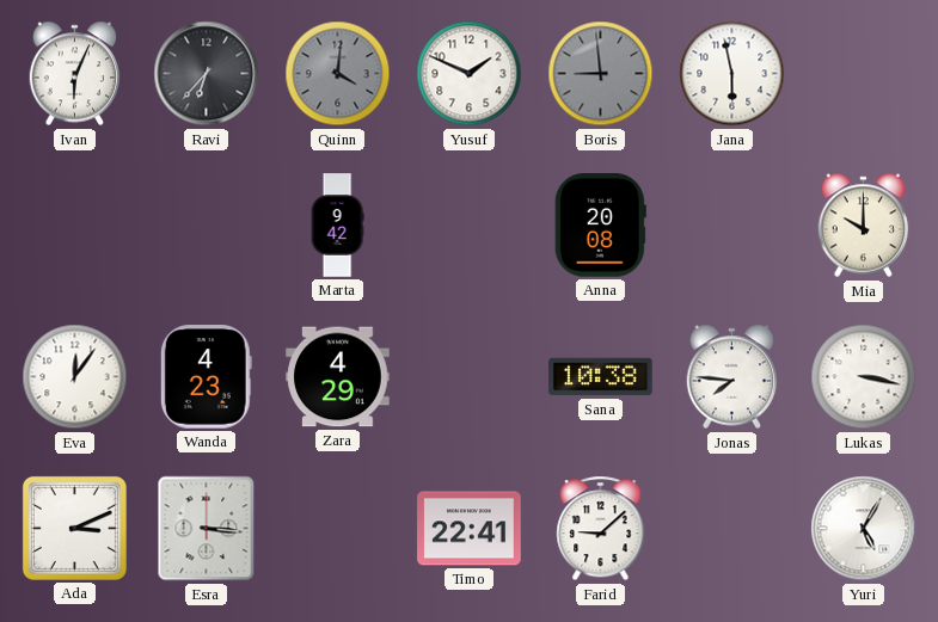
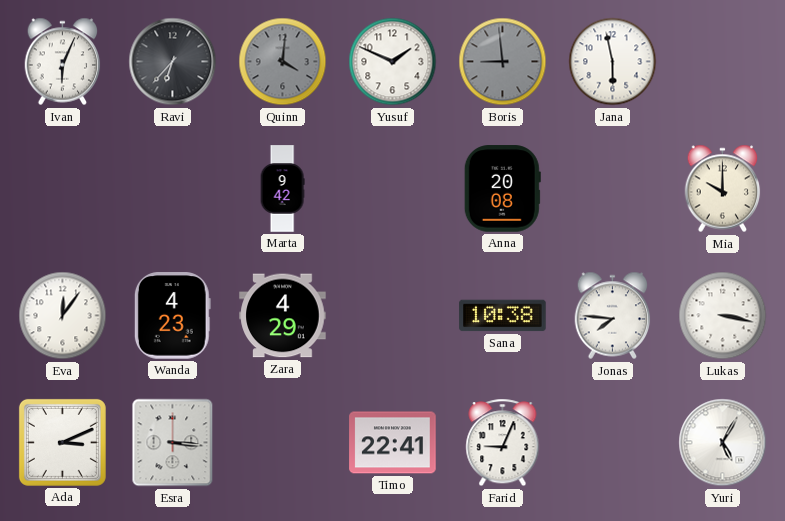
Farid: 9:08 -> 9:04 (503, 443)
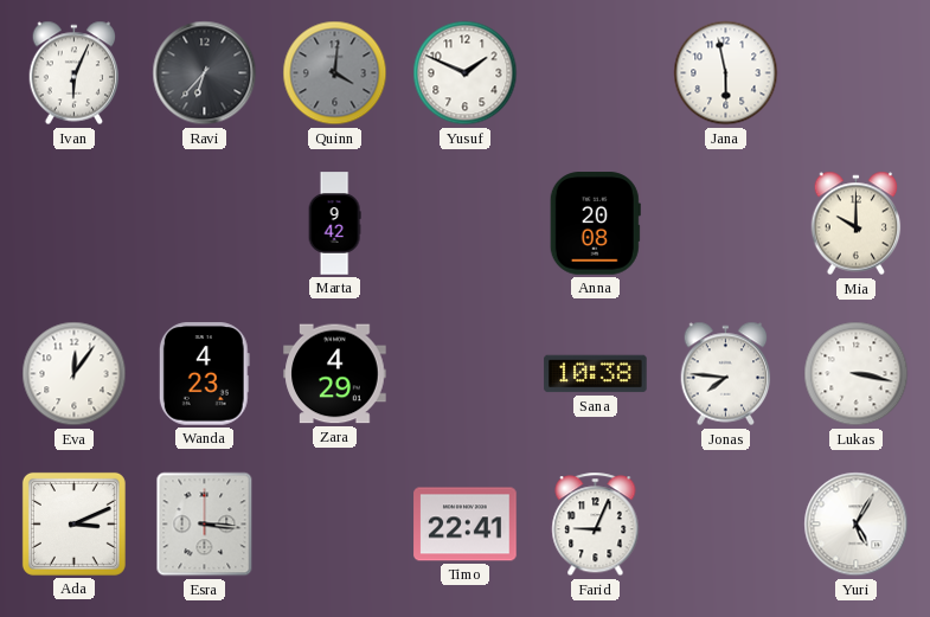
Boris: 8:59 -> none (503, 62)
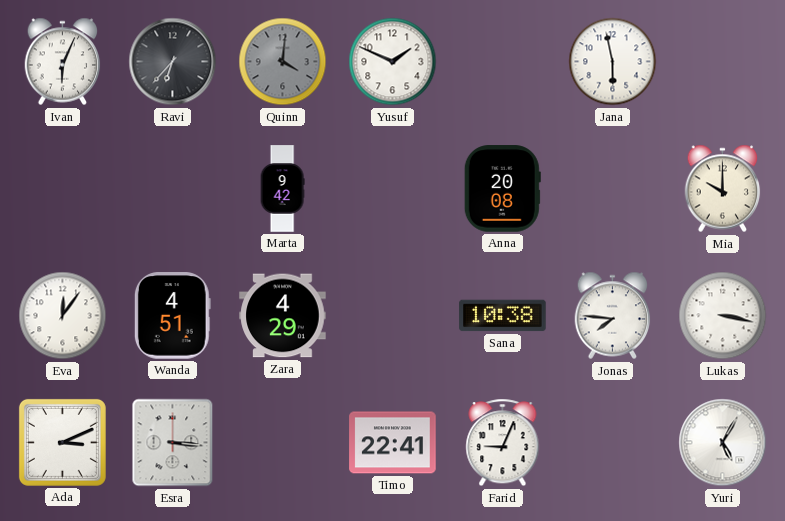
Wanda: 4:23 -> 4:51 (172, 316)
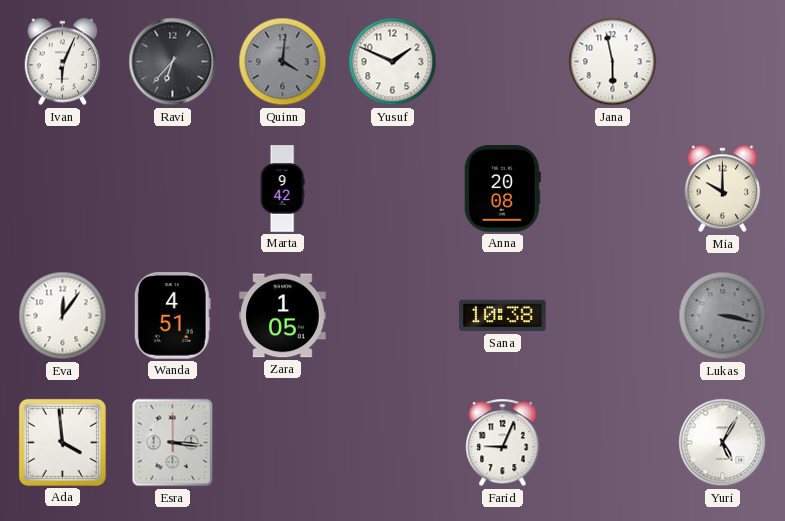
Zara: 4:29 -> 1:05 (283, 316)
Jonas: 7:46 -> none (613, 316)
Lukas dial: white -> grey (723, 316)
Ada: 3:11 -> 3:59 (62, 442)
Timo: 22:41 -> none (393, 443)
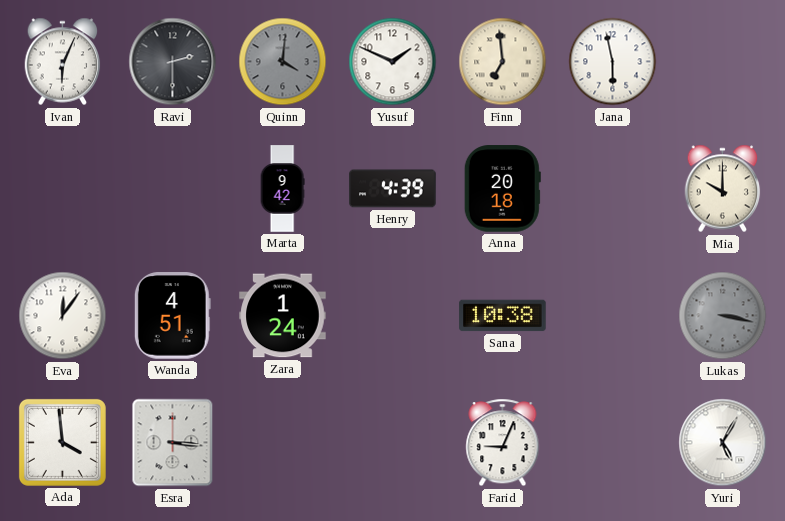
Ravi: 6:37 -> 2:30 (173, 62)
Finn: none -> 6:59 (503, 62)
Henry: none -> 4:39 (393, 189)
Anna: 20:08 -> 20:18 (502, 189)
Zara: 1:05 -> 1:24 (283, 316)
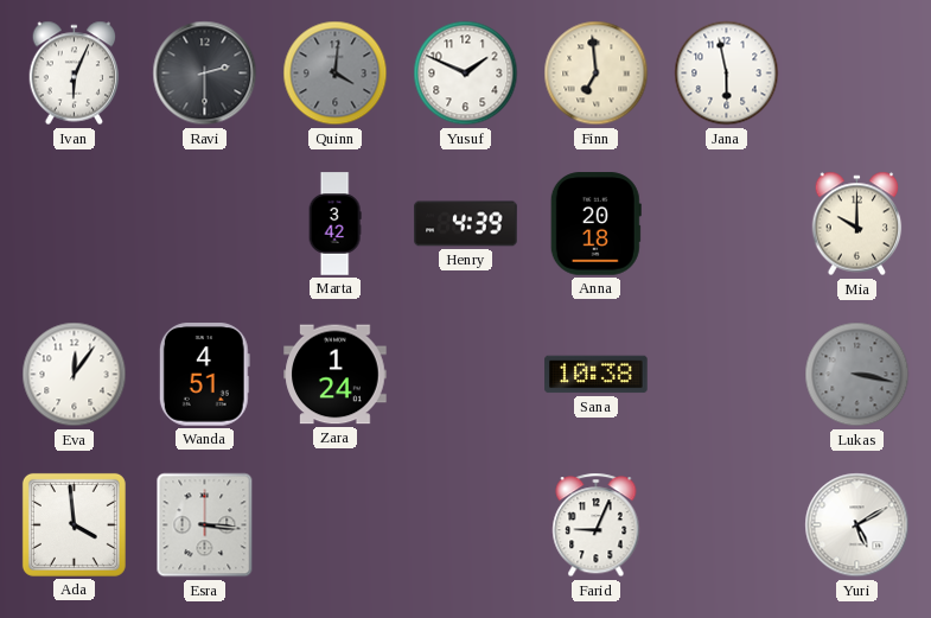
Marta: 9:42 -> 3:42 (334, 224)
Yuri: 5:05 -> 5:10 (857, 525)
